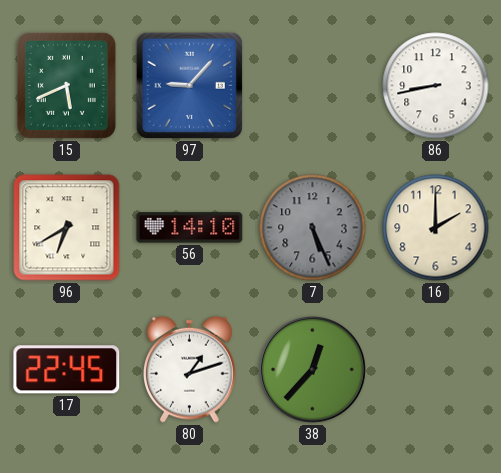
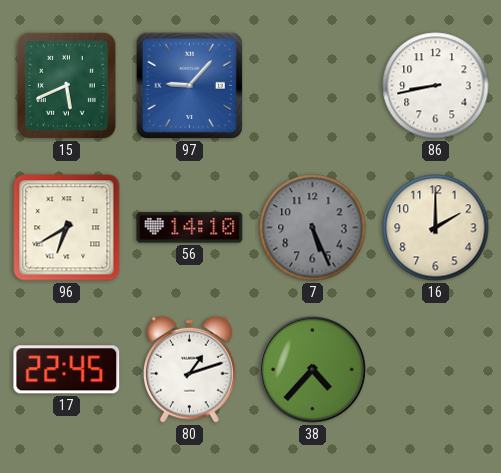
38: 12:37 -> 4:37 (313, 370)
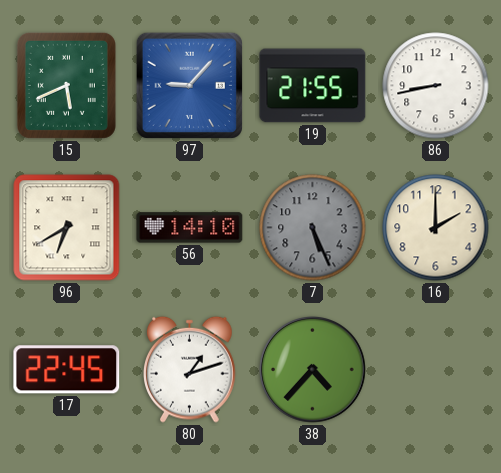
19: none -> 21:55 (313, 86)
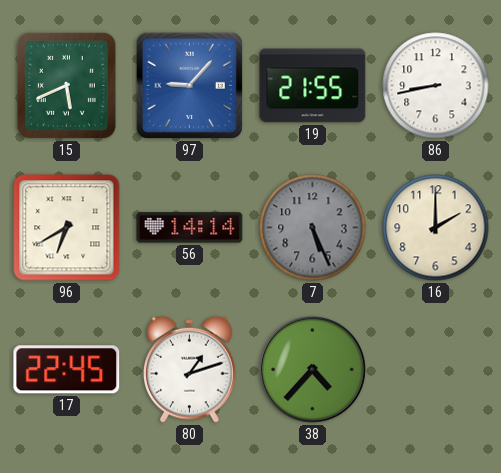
56: 14:10 -> 14:14 (190, 228)
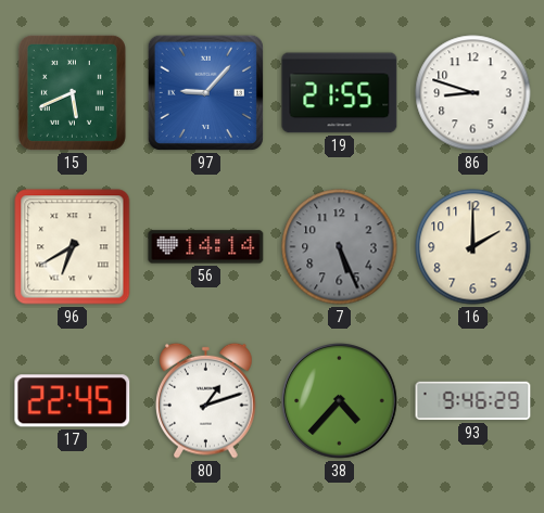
86: 8:43 -> 8:48 (473, 93)
93: none -> 9:46 (473, 401)
